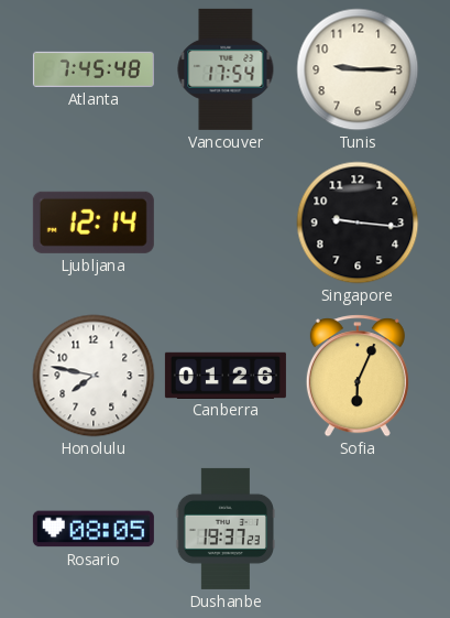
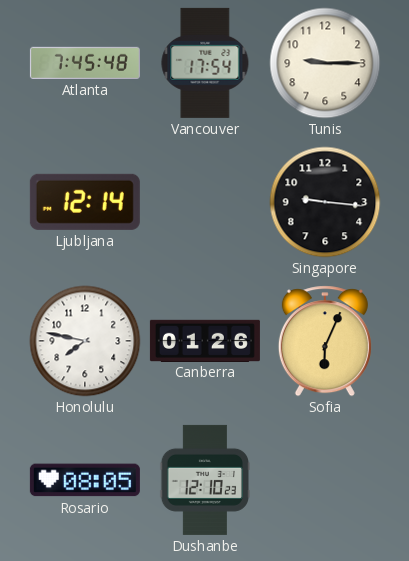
Dushanbe: 19:37 -> 12:10 (204, 480)
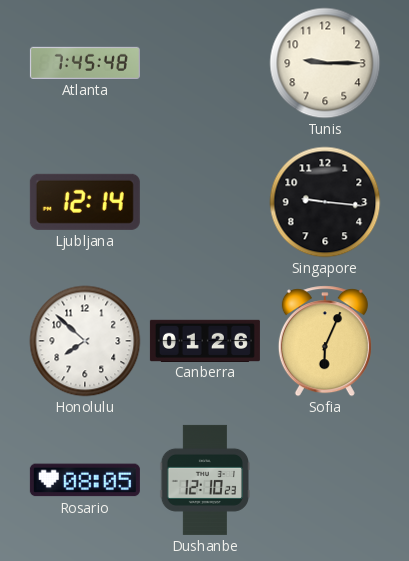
Vancouver: 17:54 -> none (205, 63)
Honolulu: 7:47 -> 7:52 (85, 341)
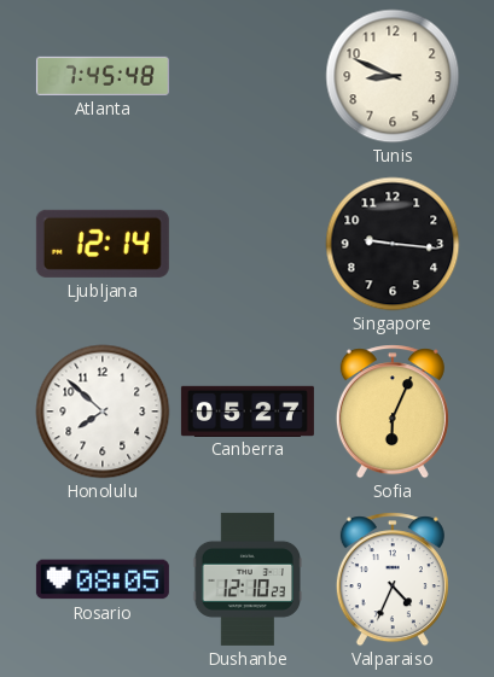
Tunis: 9:15 -> 8:49 (393, 76)
Canberra: 01:26 -> 05:27 (248, 410)
Valparaiso: none -> 4:34 (393, 579)
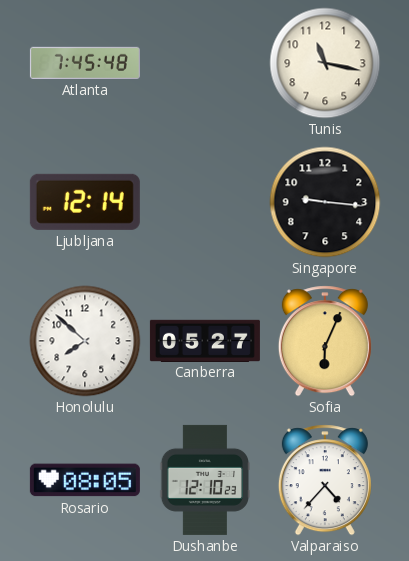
Tunis: 8:49 -> 11:17 (325, 63)
Valparaiso: 4:34 -> 4:37 (325, 480)
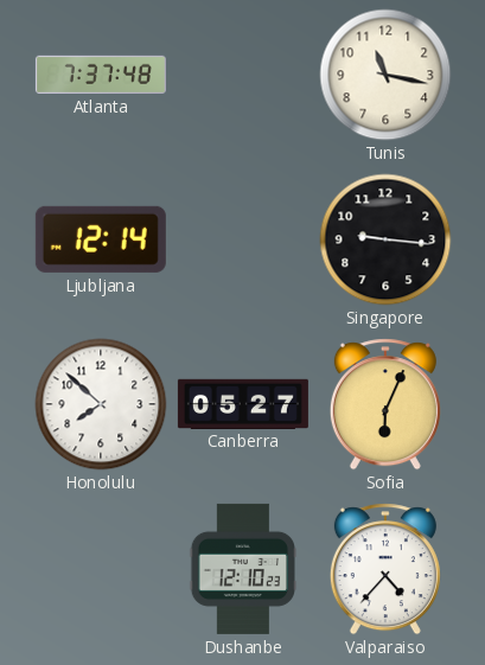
Atlanta: 7:45 -> 7:37 (101, 75)
Rosario: 08:05 -> none (85, 480)
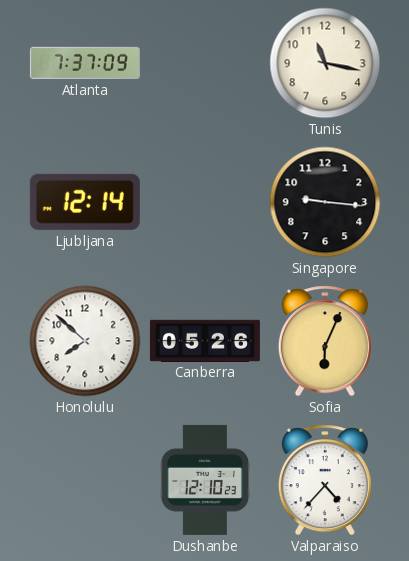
Atlanta: 7:37:48 -> 7:37:09 (85, 63)
Canberra: 05:27 -> 05:26 (205, 340)
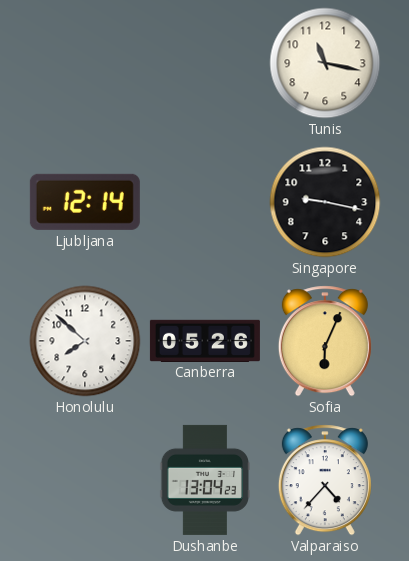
Atlanta: 7:37 -> none (85, 63)
Singapore: 9:16 -> 9:17 (325, 202)
Dushanbe: 12:10 -> 13:04 (204, 480)
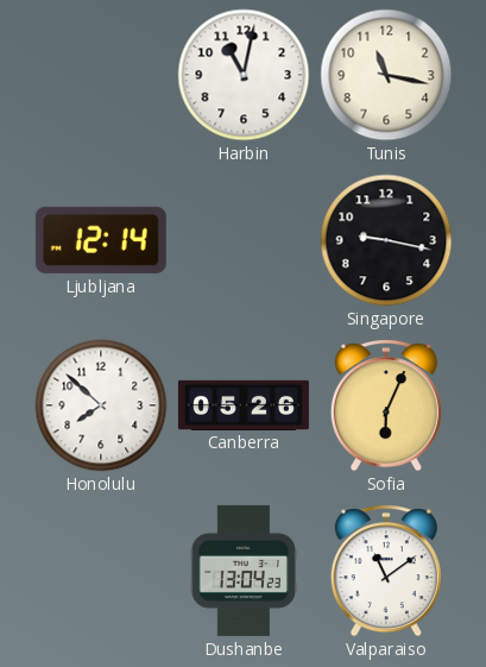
Harbin: none -> 11:02 (244, 75)
Valparaiso: 4:37 -> 11:09 (386, 571)
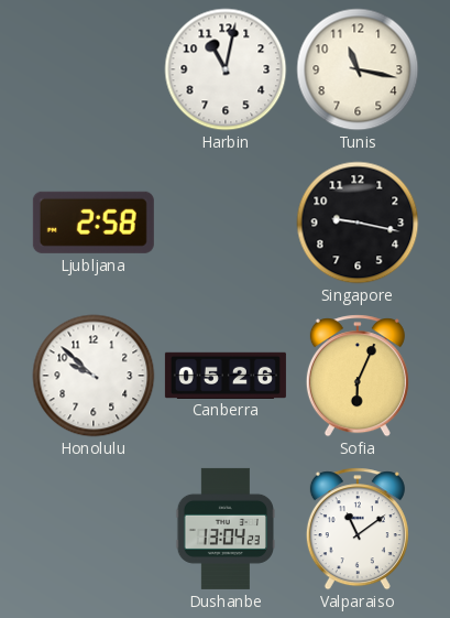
Ljubljana: 12:14 -> 2:58 (94, 223)
Honolulu: 7:52 -> 9:52 (94, 376)
